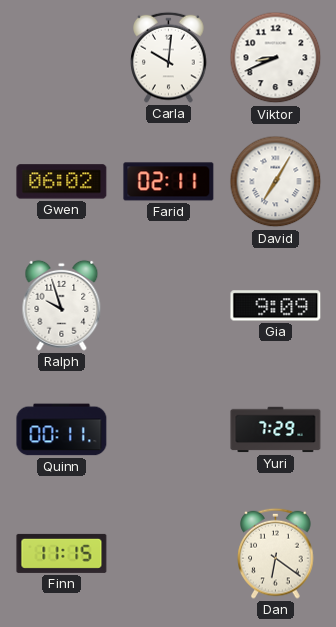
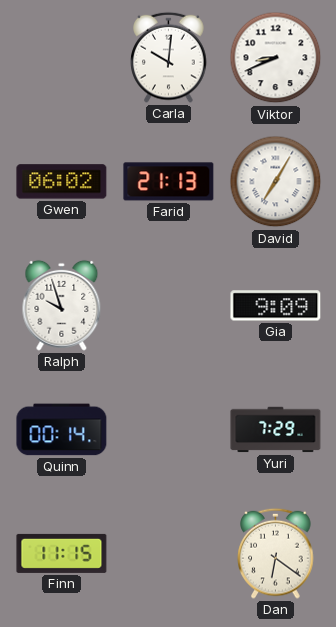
Farid: 02:11 -> 21:13 (169, 182)
Quinn: 00:11 -> 00:14 (62, 430)
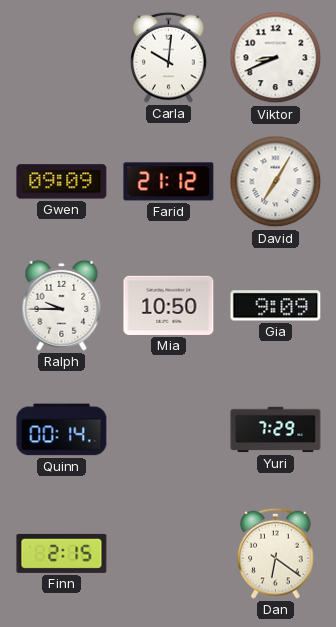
Gwen: 06:02 -> 09:09 (62, 182)
Farid: 21:13 -> 21:12 (169, 182)
Ralph: 9:57 -> 9:45 (62, 305)
Mia: none -> 10:50 (169, 305)
Finn: 11:15 -> 2:15 (62, 553)
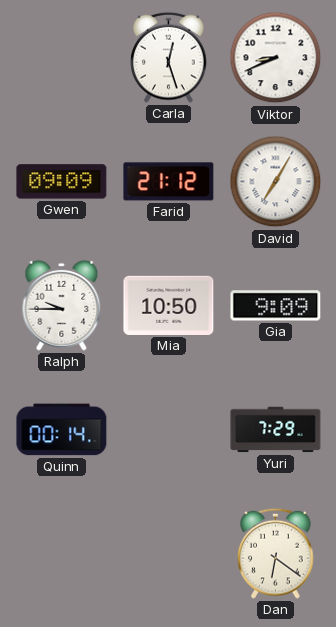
Carla: 10:01 -> 12:27 (169, 57)
Finn: 2:15 -> none (62, 553)
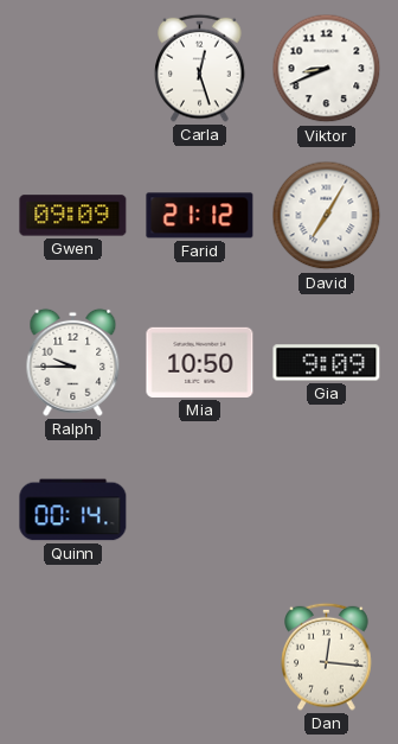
Yuri: 7:29 -> none (276, 430)
Dan: 6:21 -> 12:16 (327, 656)
